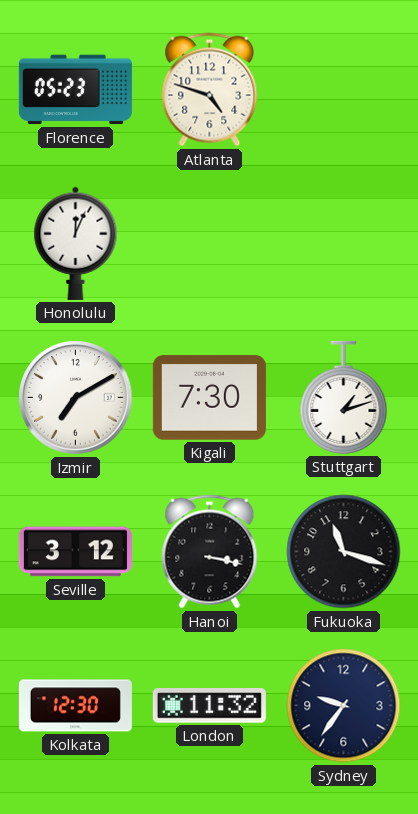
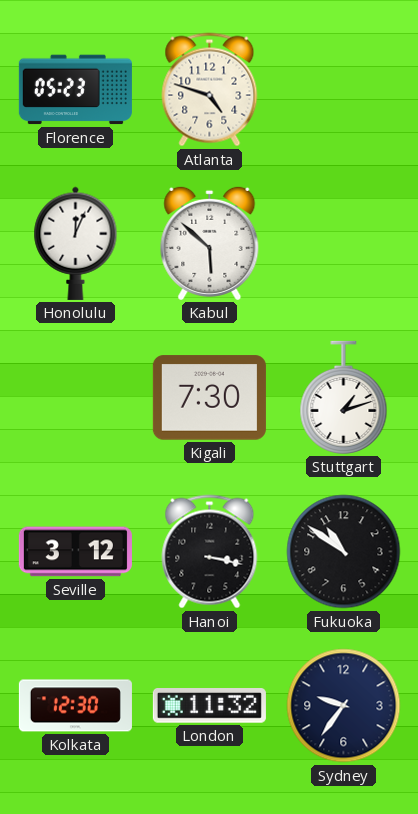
Kabul: none -> 5:52 (210, 243)
Izmir: 7:10 -> none (76, 398)
Fukuoka: 11:18 -> 10:51 (344, 552)
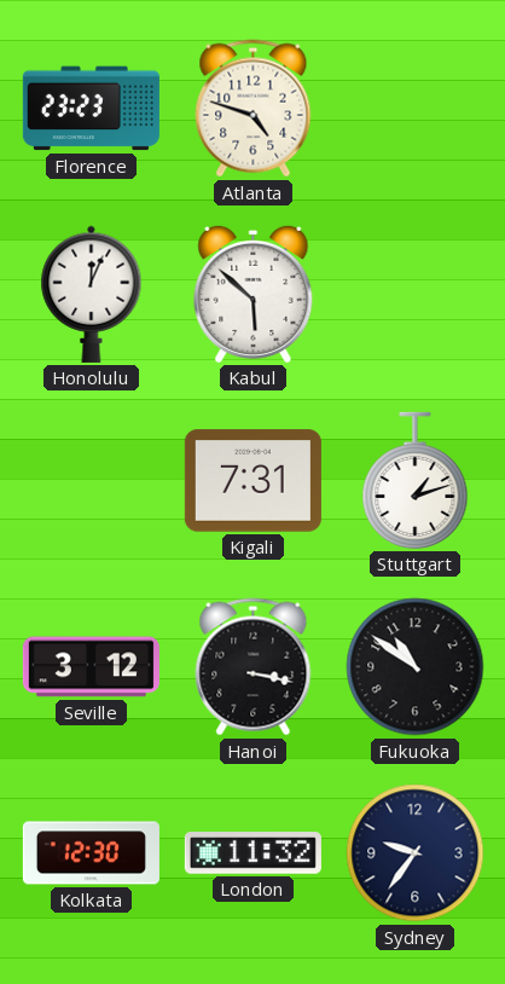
Florence: 05:23 -> 23:23 (91, 109)
Kigali: 7:30 -> 7:31 (252, 481)
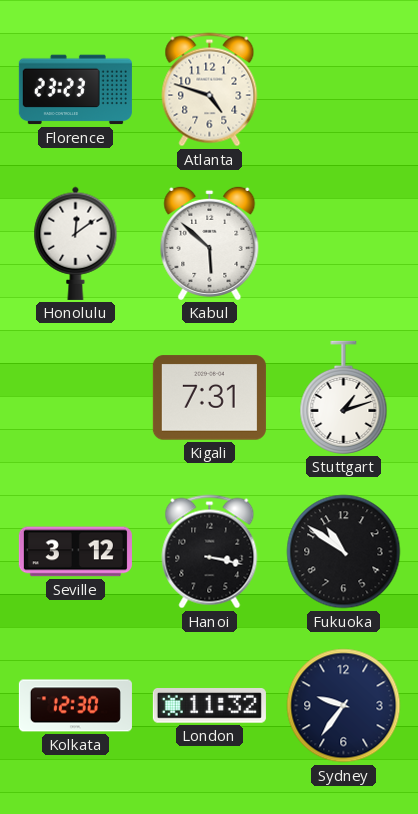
Honolulu: 12:04 -> 12:09 (76, 243)
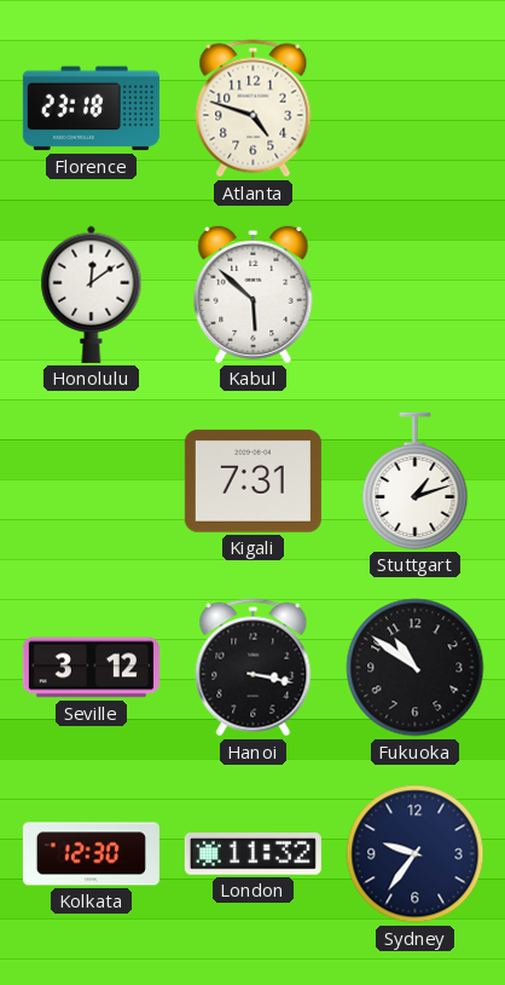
Florence: 23:23 -> 23:18 (91, 109)
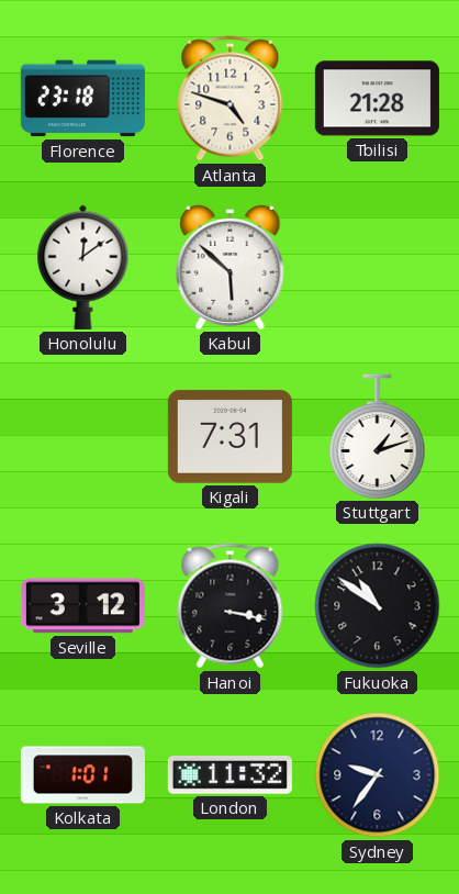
Tbilisi: none -> 21:28 (377, 99)
Kolkata: 12:30 -> 1:01 (82, 775)
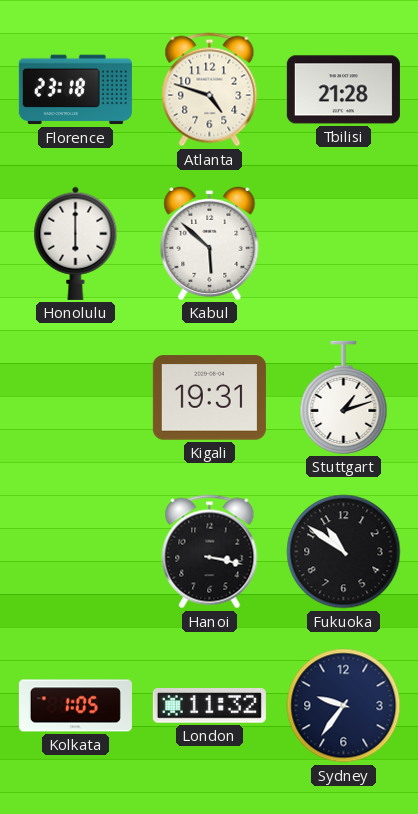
Honolulu: 12:09 -> 6:00 (76, 243)
Kigali: 7:31 -> 19:31 (209, 398)
Seville: 3:12 -> none (82, 606)
Kolkata: 1:01 -> 1:05 (75, 706)
